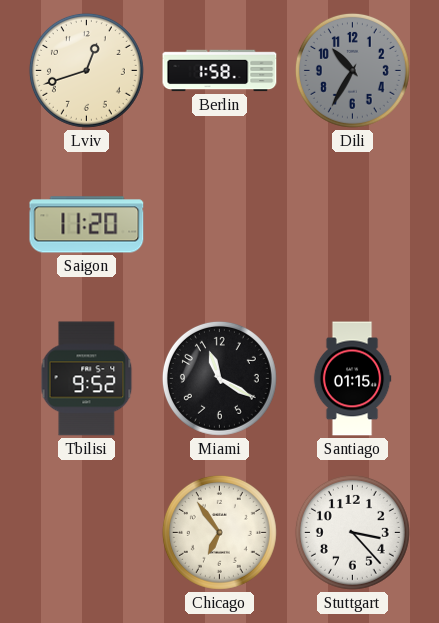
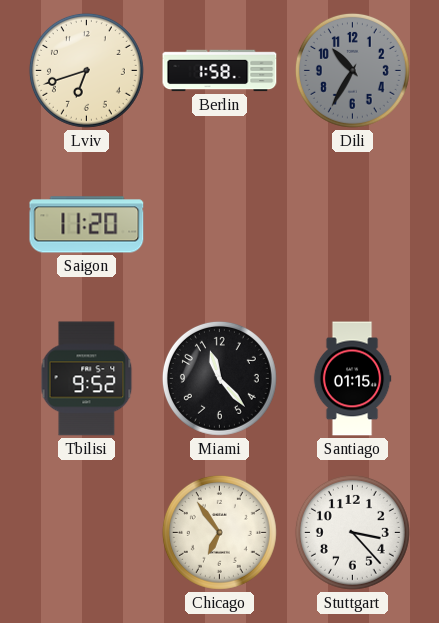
Lviv: 12:42 -> 6:42 (86, 70)
Miami: 11:20 -> 11:23 (219, 378)
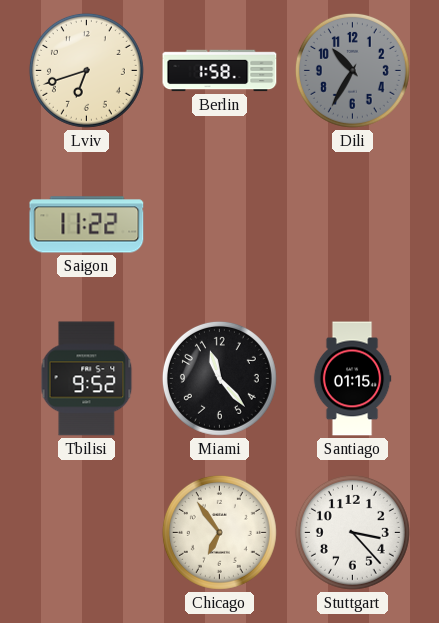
Saigon: 11:20 -> 11:22 (87, 225)
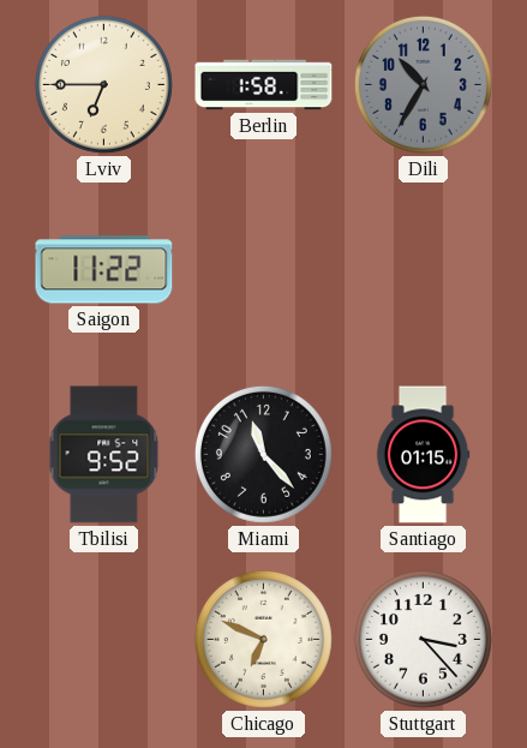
Lviv: 6:42 -> 6:45 (103, 84)
Chicago: 6:54 -> 6:49 (263, 639)
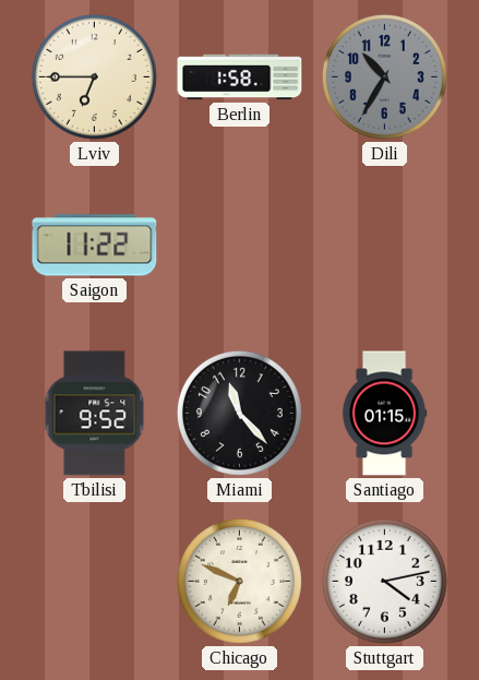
Stuttgart: 3:23 -> 4:13 (384, 581)
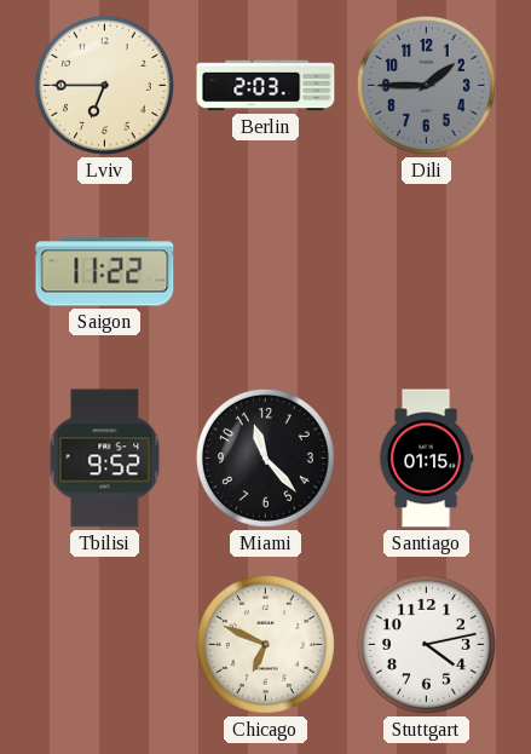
Berlin: 1:58 -> 2:03 (266, 86)
Dili: 10:35 -> 1:45 (426, 85)
